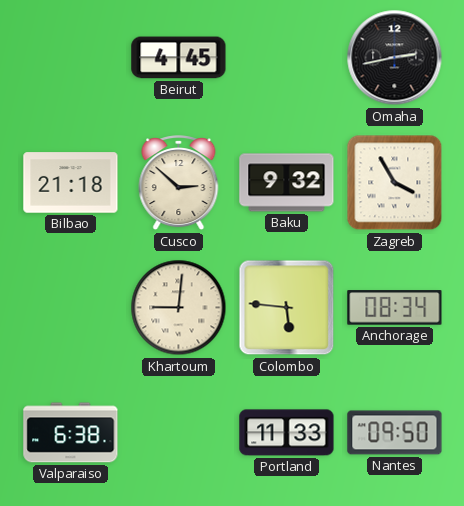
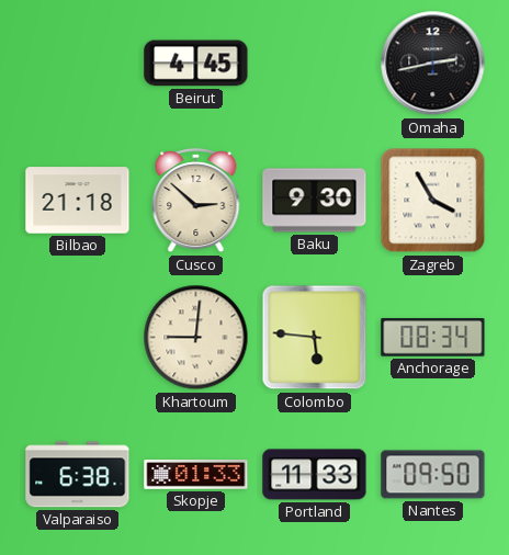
Baku: 9:32 -> 9:30 (315, 201)
Skopje: none -> 01:33 (196, 475)
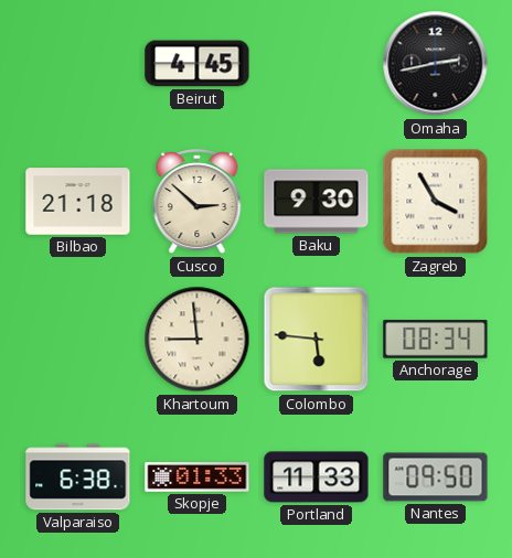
Khartoum: 9:01 -> 8:59 (198, 340)
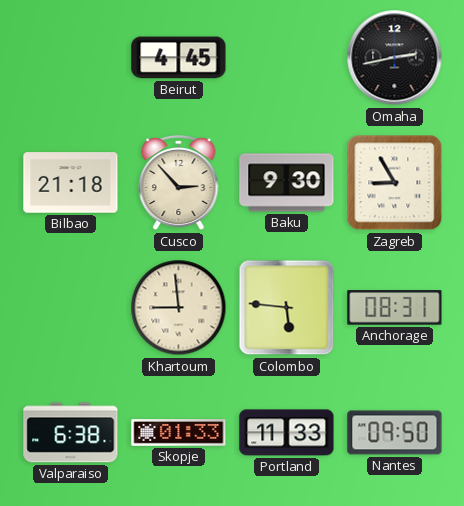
Cusco: 2:52 -> 2:53 (179, 183)
Zagreb: 3:55 -> 8:55 (395, 183)
Anchorage: 08:34 -> 08:31 (395, 308)
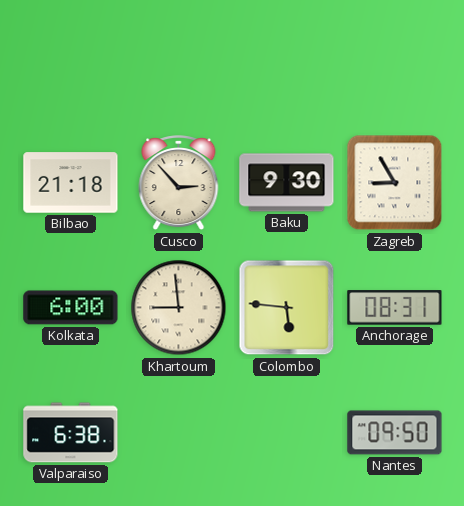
Beirut: 4:45 -> none (179, 58)
Omaha: 2:43 -> none (395, 58)
Kolkata: none -> 6:00 (71, 308)
Skopje: 01:33 -> none (179, 433)
Portland: 11:33 -> none (287, 433)
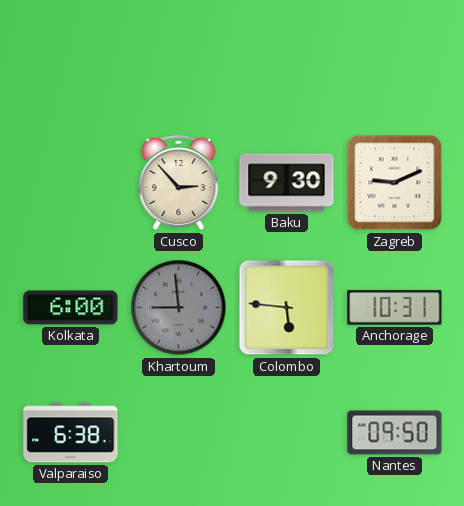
Bilbao: 21:18 -> none (71, 183)
Zagreb: 8:55 -> 9:11 (395, 183)
Khartoum dial: cream -> grey (179, 308)
Anchorage: 08:31 -> 10:31 (395, 308)
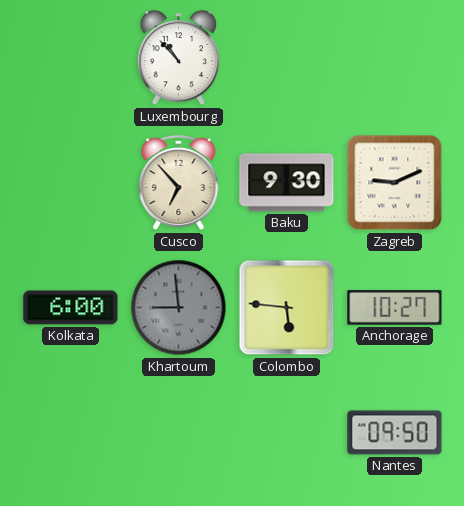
Luxembourg: none -> 10:53 (179, 59)
Cusco: 2:53 -> 6:53 (179, 183)
Anchorage: 10:31 -> 10:27 (395, 308)
Valparaiso: 6:38 -> none (71, 433)
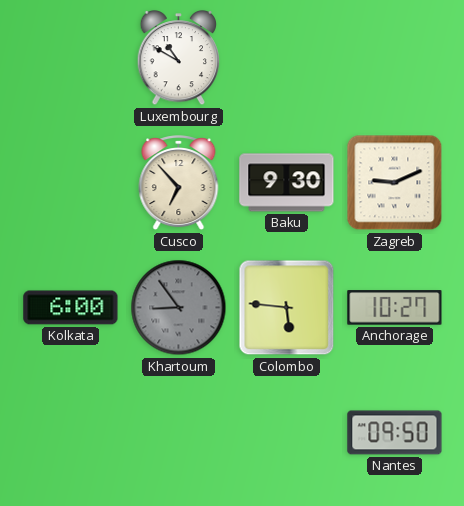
Luxembourg: 10:53 -> 10:50 (179, 59)
Khartoum: 8:59 -> 8:54 (179, 308)
